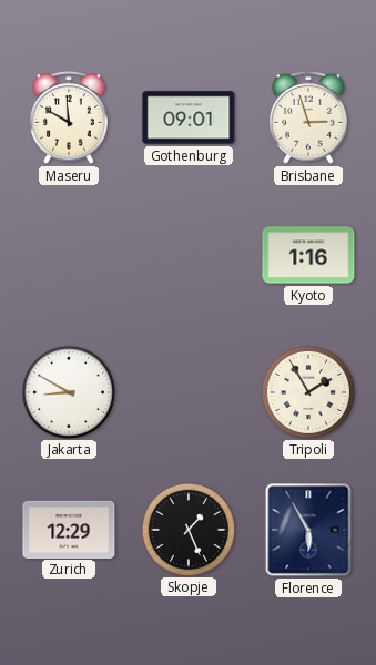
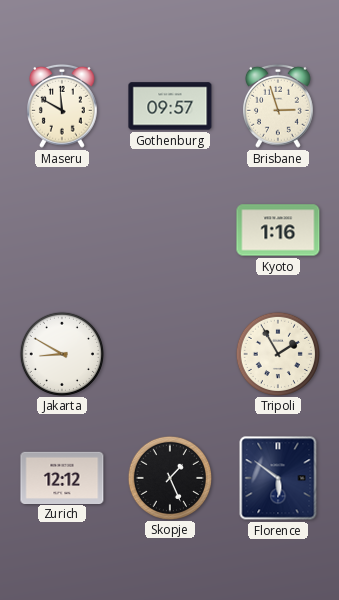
Gothenburg: 09:01 -> 09:57 (170, 106)
Zurich: 12:29 -> 12:12 (62, 477)
Florence: 5:55 -> 5:51 (278, 478)
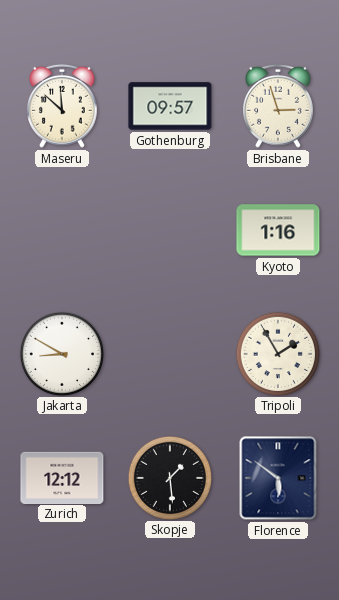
Maseru: 11:50 -> 11:52 (63, 106)
Skopje: 1:26 -> 1:29 (169, 477)
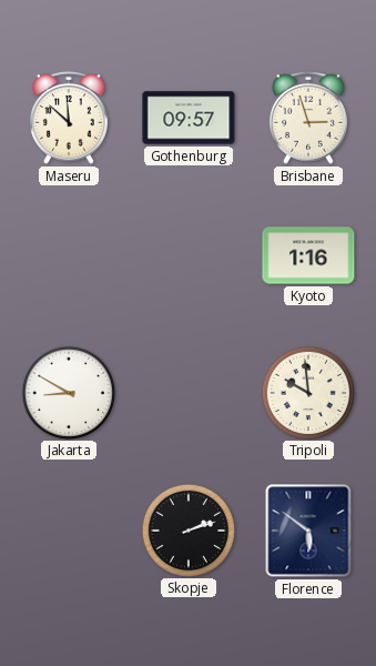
Tripoli: 1:55 -> 9:59 (307, 392)
Zurich: 12:12 -> none (62, 477)
Skopje: 1:29 -> 2:12 (187, 529)
